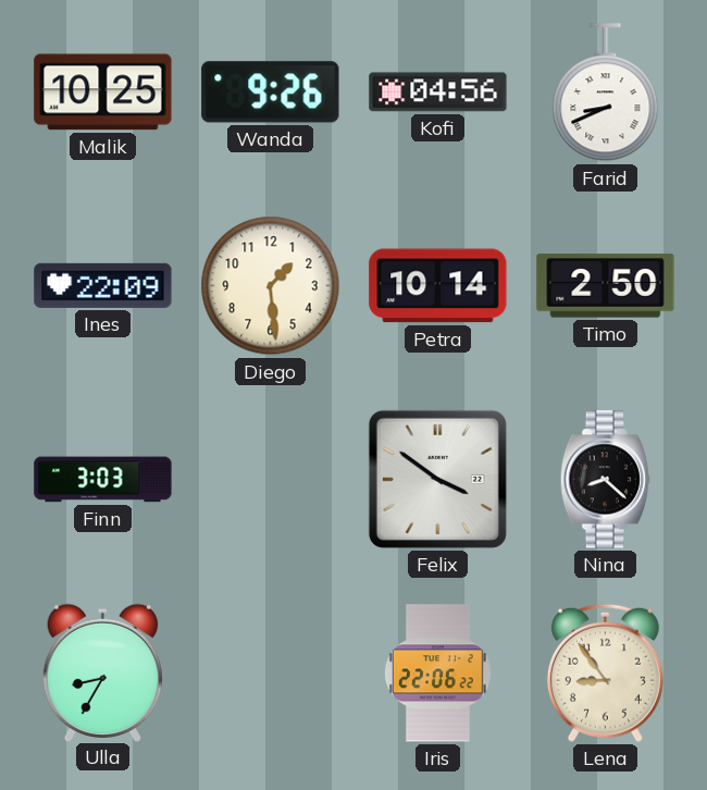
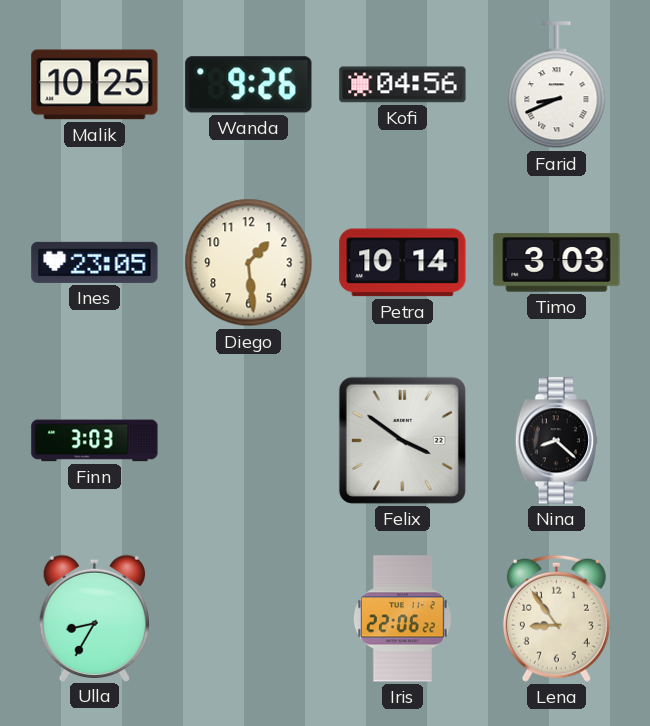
Ines: 22:09 -> 23:05 (95, 262)
Timo: 2:50 -> 3:03 (557, 263)
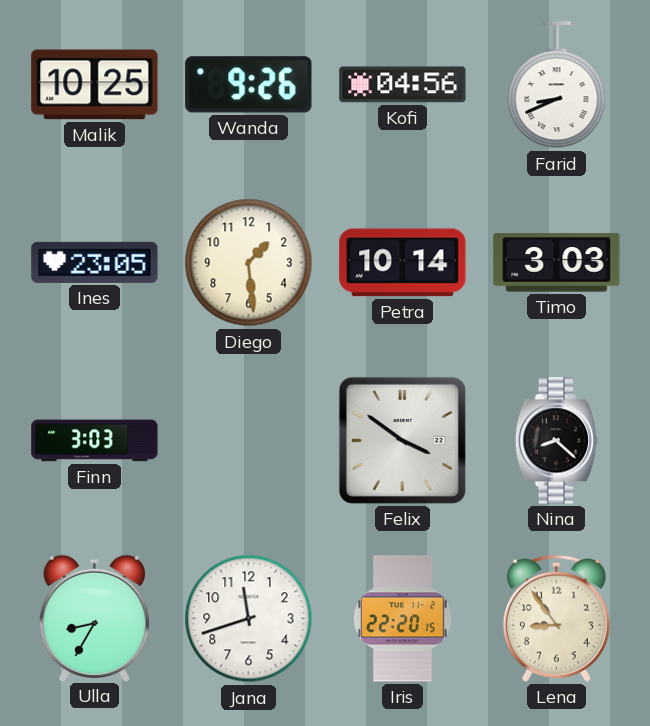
Jana: none -> 11:42 (249, 619)
Iris: 22:06 -> 22:20 (402, 619)
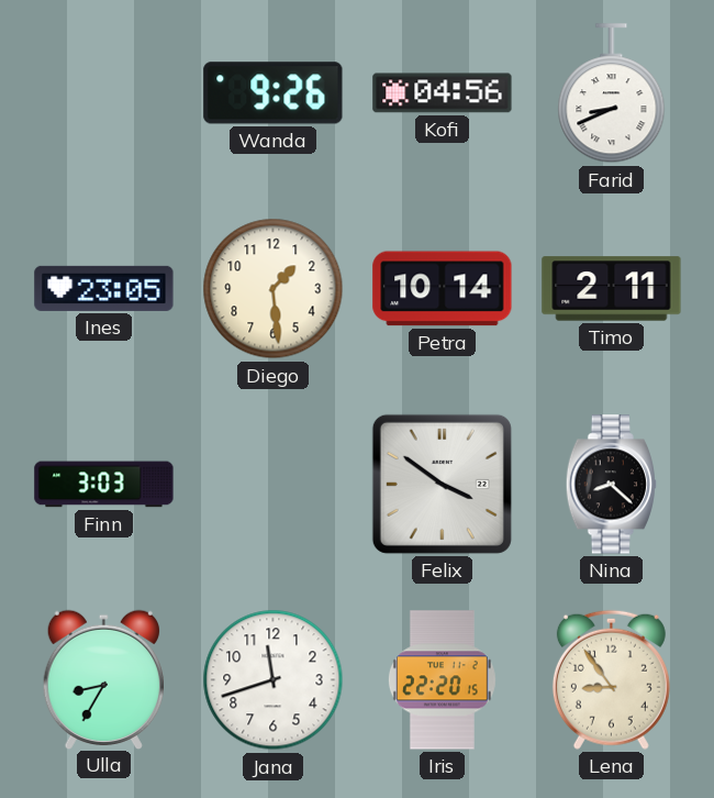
Malik: 10:25 -> none (95, 85)
Timo: 3:03 -> 2:11 (612, 289)
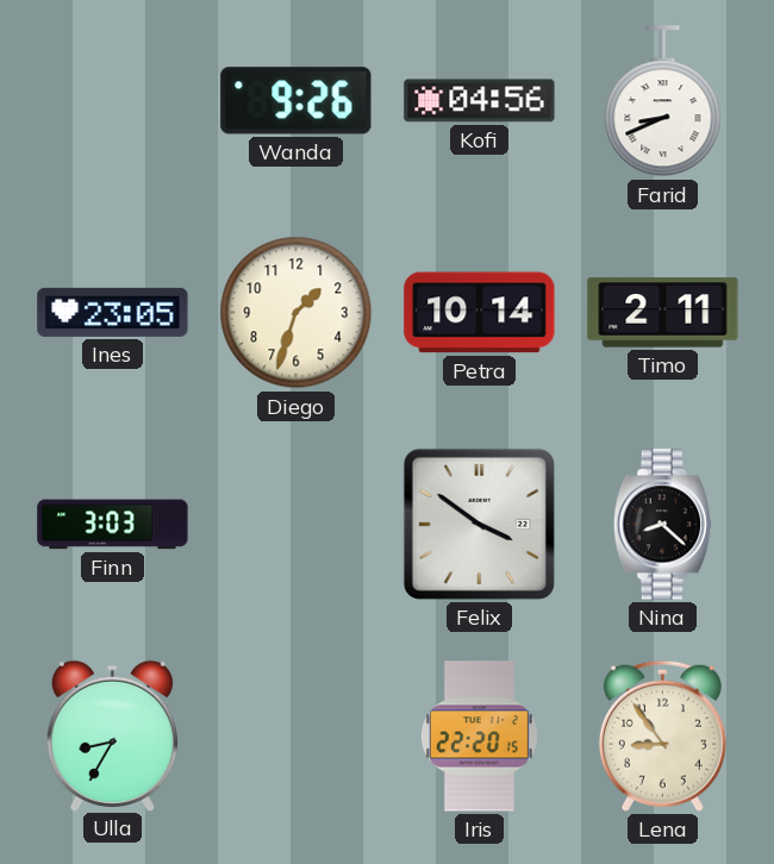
Diego: 1:29 -> 1:33 (297, 313)
Jana: 11:42 -> none (274, 680)
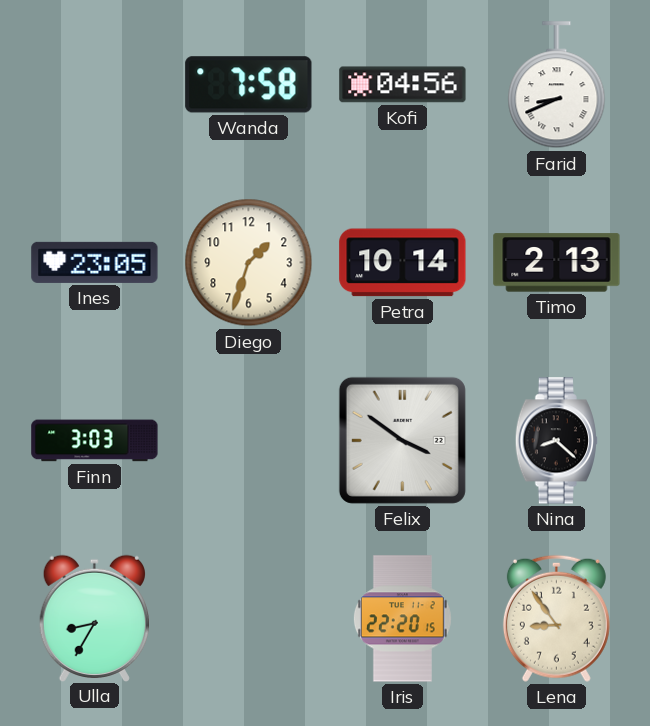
Wanda: 9:26 -> 7:58 (249, 85)
Timo: 2:11 -> 2:13 (557, 263)
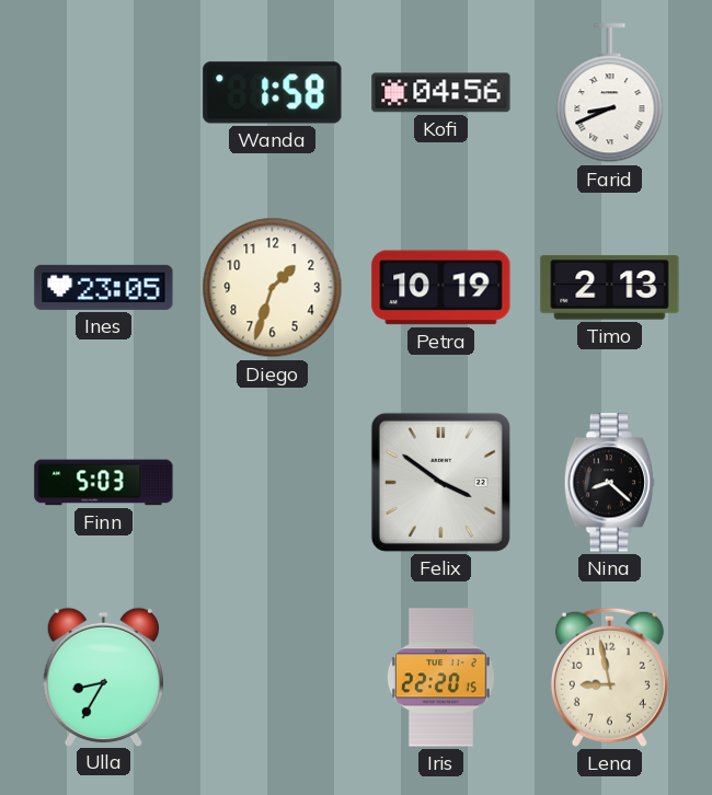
Wanda: 7:58 -> 1:58 (273, 93)
Petra: 10:14 -> 10:19 (441, 288)
Finn: 3:03 -> 5:03 (104, 483)
Lena: 8:54 -> 8:58 (609, 677)
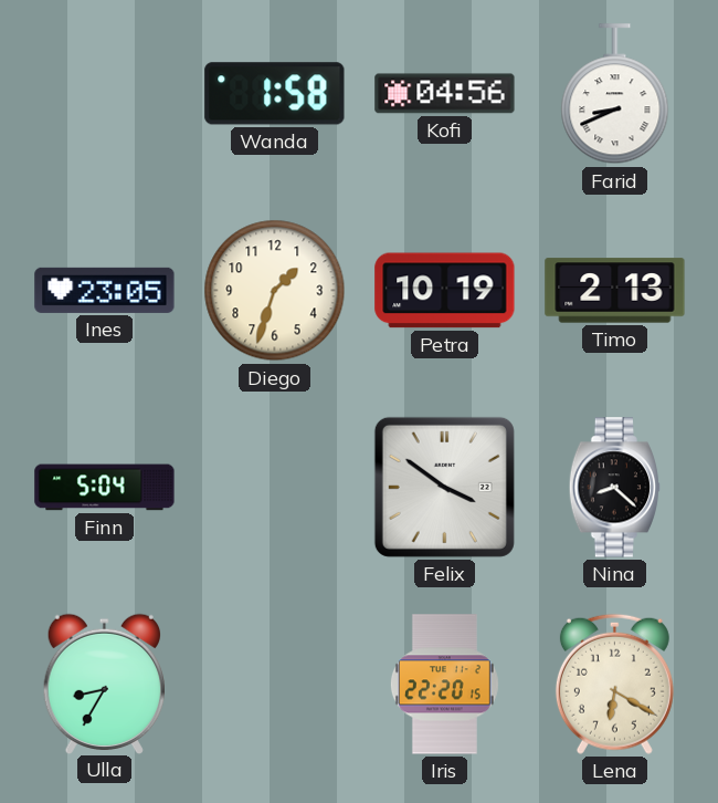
Finn: 5:03 -> 5:04 (105, 488)
Lena: 8:58 -> 6:20 (614, 684)
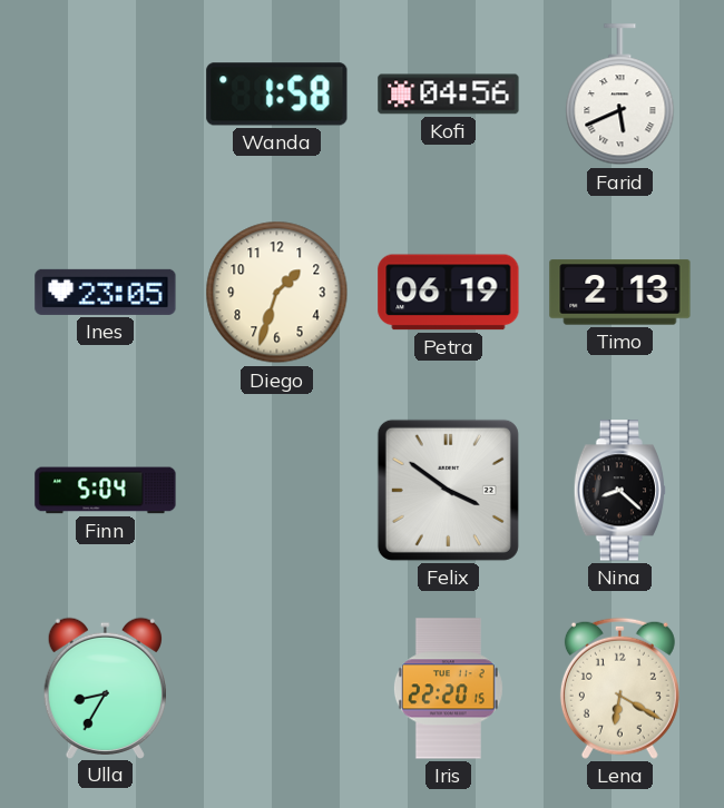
Farid: 8:41 -> 5:41 (620, 95)
Petra: 10:19 -> 06:19 (449, 293)
